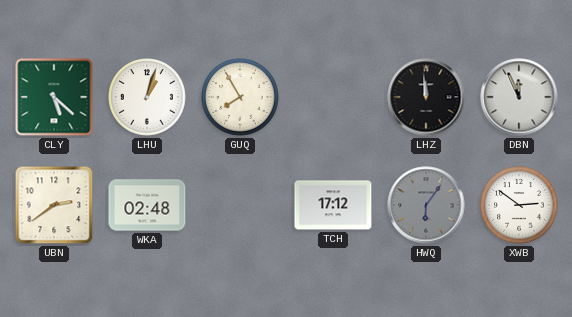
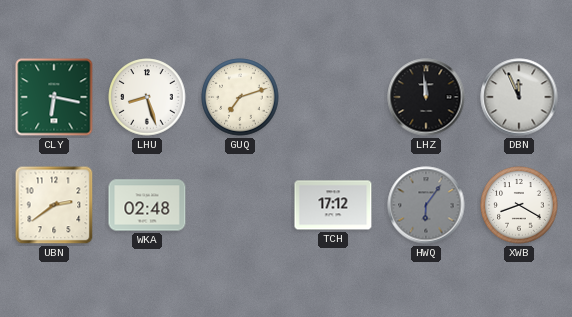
CLY: 5:22 -> 6:17 (54, 97)
LHU: 1:03 -> 8:27 (147, 97)
GUQ: 7:55 -> 7:12 (240, 97)
XWB: 2:51 -> 8:20 (519, 205)
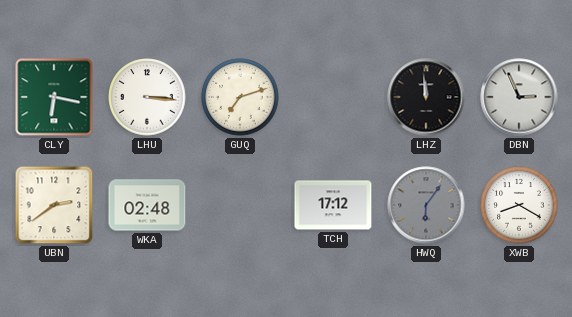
LHU: 8:27 -> 3:16 (147, 97)
DBN: 11:56 -> 2:56 (519, 97)
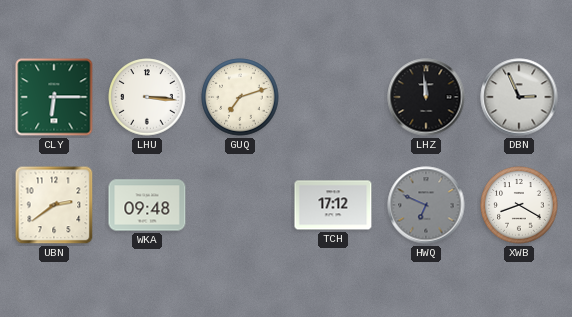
CLY: 6:17 -> 6:15 (54, 97)
WKA: 02:48 -> 09:48 (147, 205)
HWQ: 6:06 -> 6:49 (426, 205)
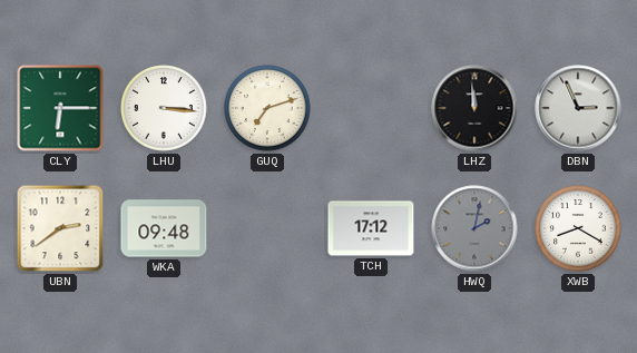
HWQ: 6:49 -> 2:02 (474, 228)
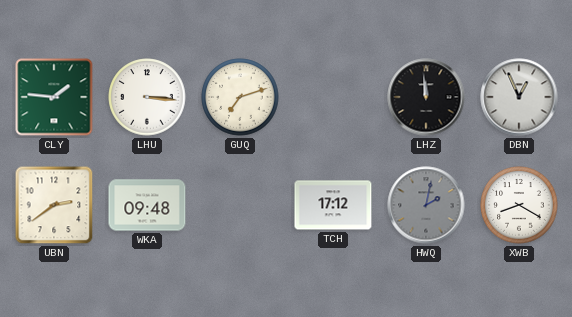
CLY: 6:15 -> 1:46 (54, 97)
DBN: 2:56 -> 12:56 (519, 97)
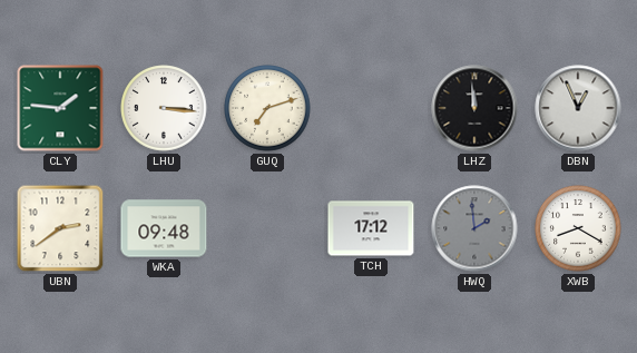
HWQ: 2:02 -> 1:59 (474, 228)
